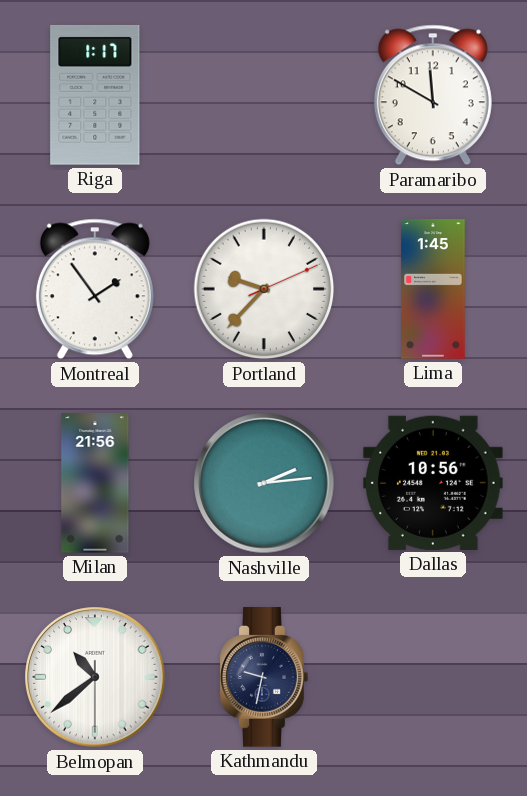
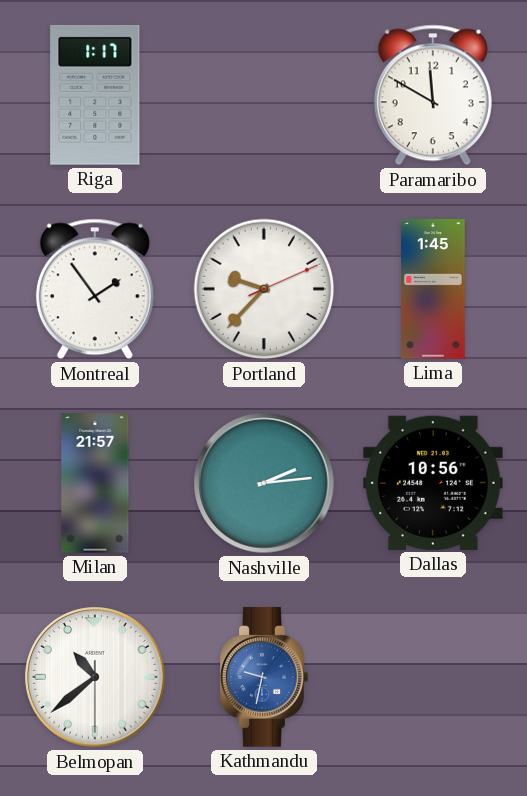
Milan: 21:56 -> 21:57 (95, 483)
Kathmandu dial: navy -> blue (264, 677)
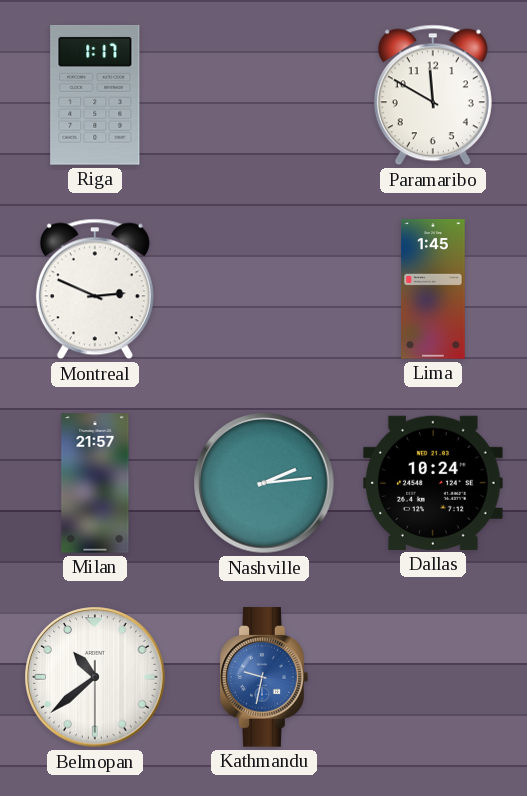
Montreal: 1:54 -> 2:49 (95, 289)
Portland: 9:37 -> none (264, 289)
Dallas: 10:56 -> 10:24 (434, 483)
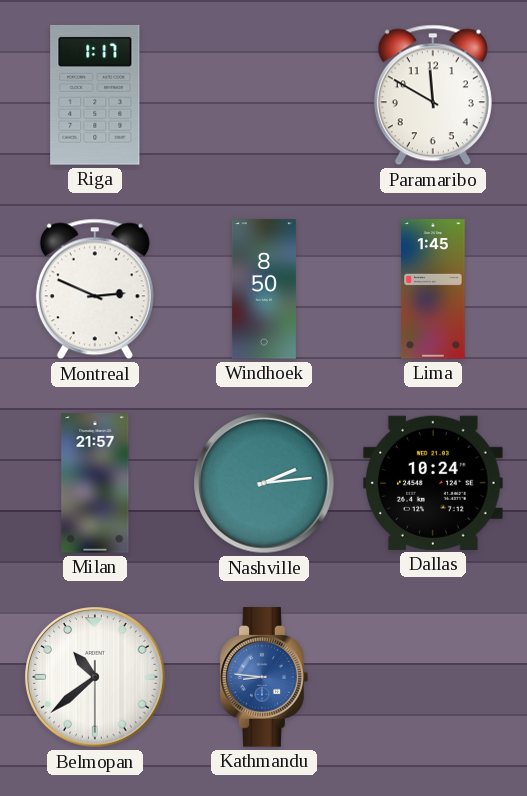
Windhoek: none -> 8:50 (264, 289)
Kathmandu: 9:32 -> 8:46 (264, 677)
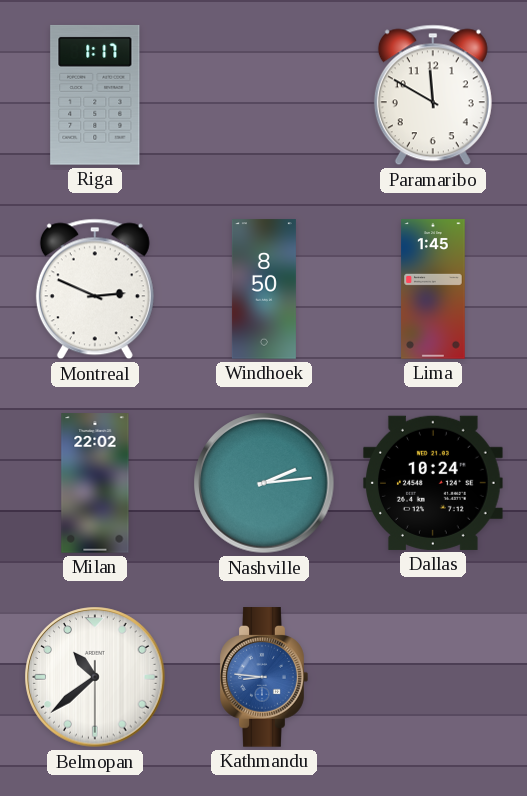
Milan: 21:57 -> 22:02 (95, 483)
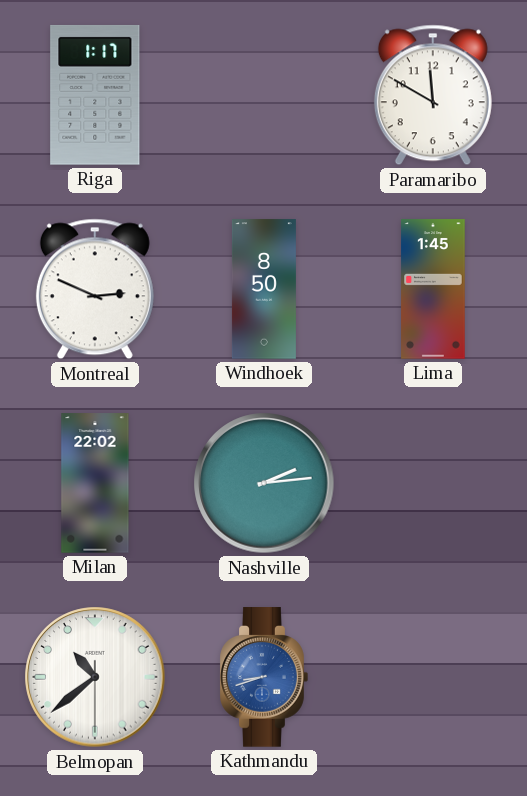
Dallas: 10:24 -> none (434, 483)
Kathmandu: 8:46 -> 8:42 (264, 677)
